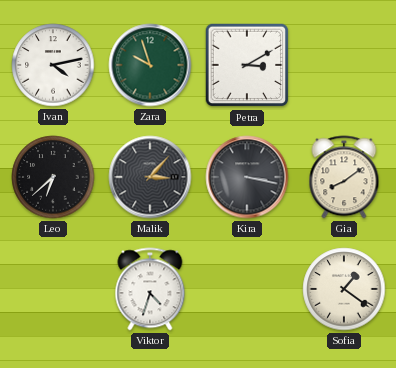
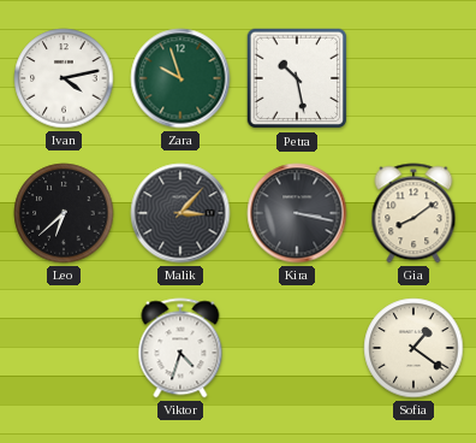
Petra: 3:10 -> 10:28 (297, 78)
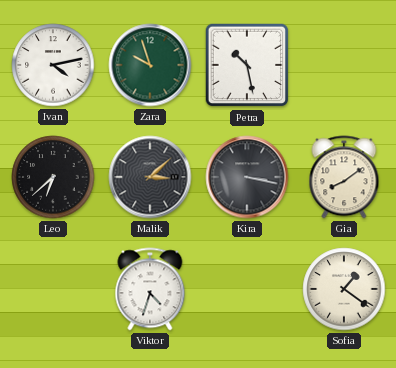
Malik: 3:07 -> 3:08 (150, 177)
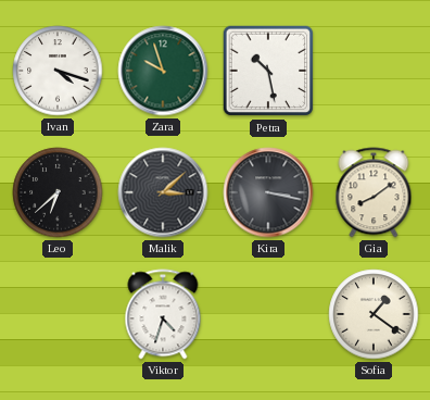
Ivan: 4:13 -> 4:18 (58, 71)
